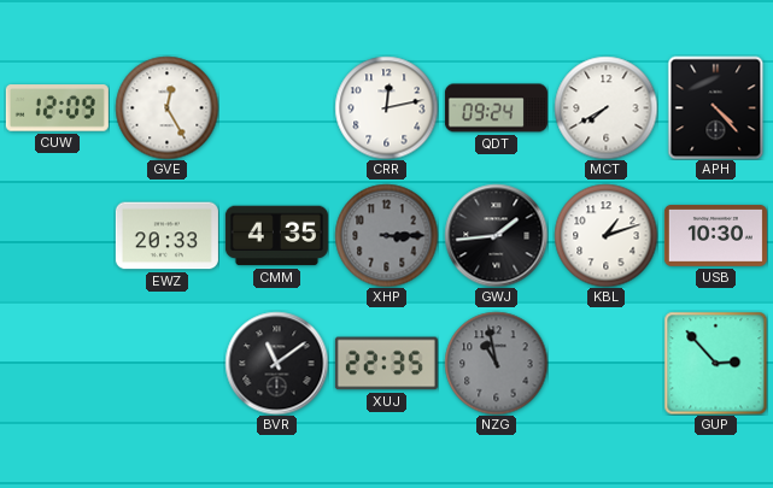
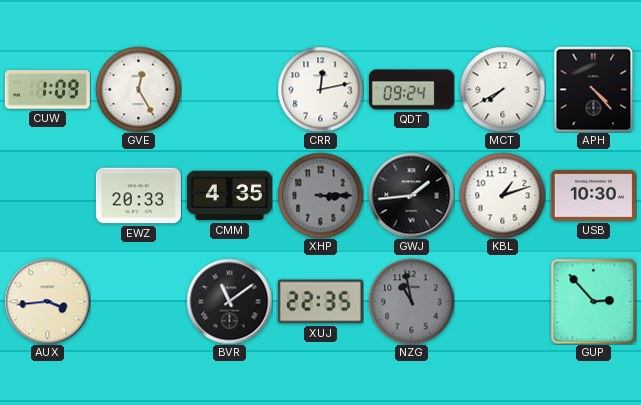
CUW: 12:09 -> 1:09 (47, 90)
AUX: none -> 3:44 (47, 301)
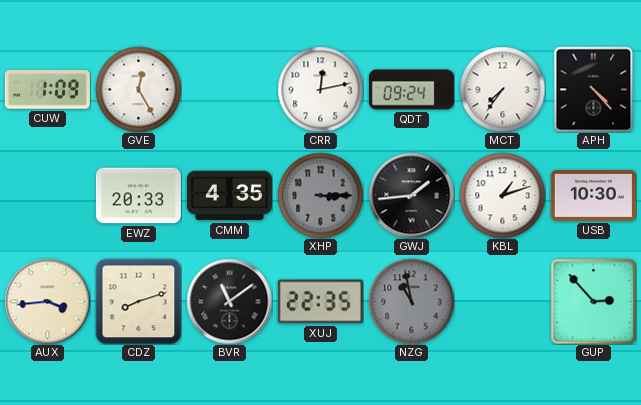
MCT: 7:40 -> 7:36 (502, 89)
CDZ: none -> 8:12 (138, 301)
